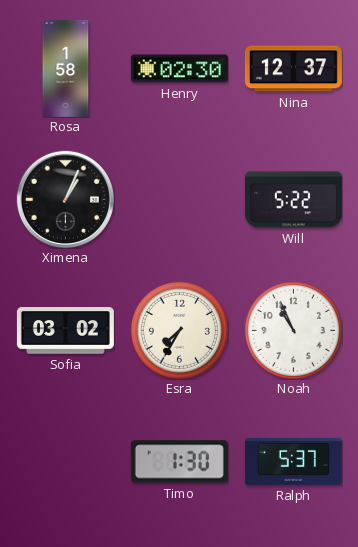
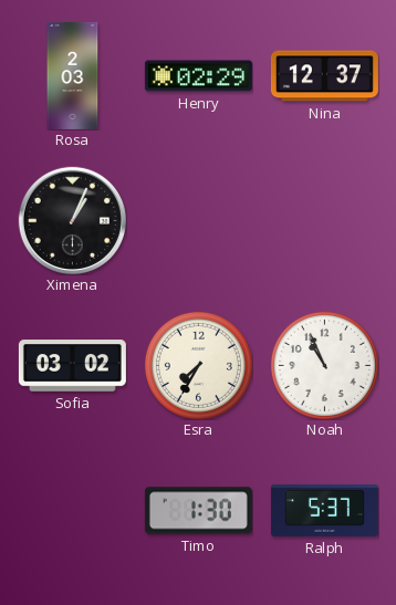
Rosa: 1:58 -> 2:03 (73, 75)
Henry: 02:30 -> 02:29 (198, 76)
Will: 5:22 -> none (293, 200)
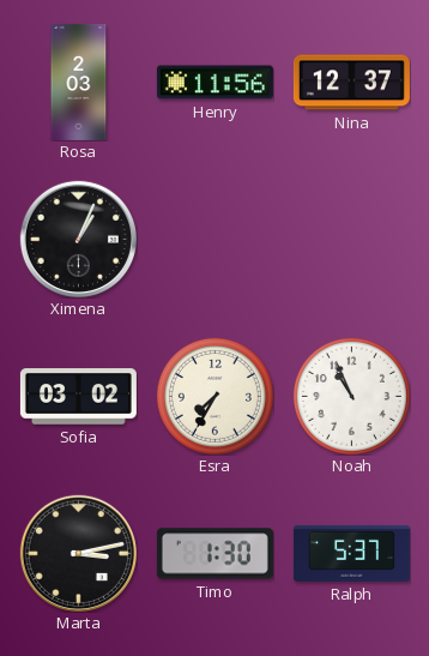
Henry: 02:29 -> 11:56 (214, 83)
Marta: none -> 3:13 (78, 553)
